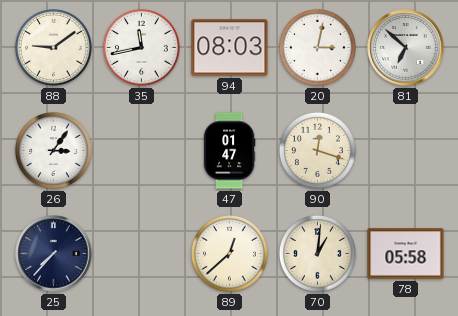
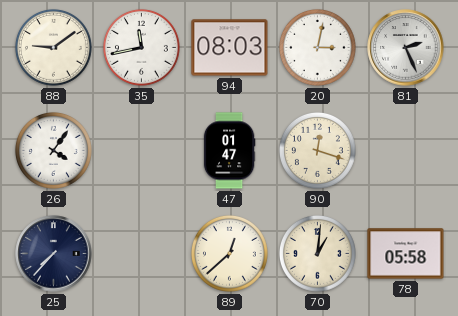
81: 6:52 -> 2:26 (406, 48)
26: 3:06 -> 4:06 (53, 150)
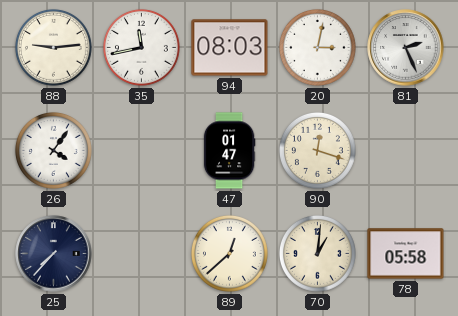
88: 9:09 -> 9:14 (53, 47)
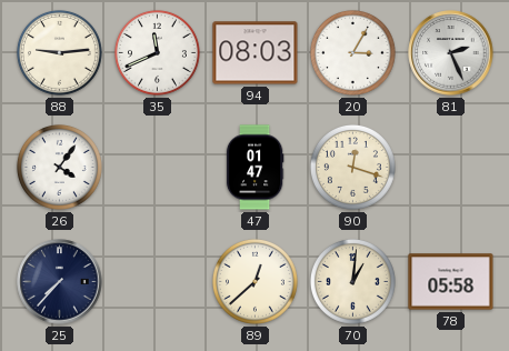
35: 11:43 -> 11:41 (157, 52)
20: 3:02 -> 3:05 (352, 52)
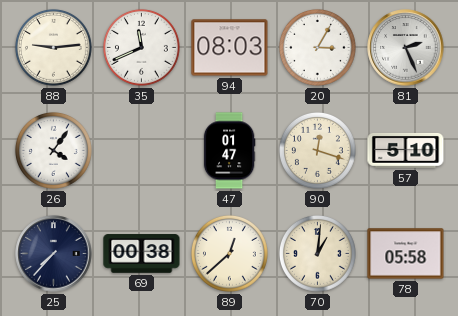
57: none -> 5:10 (406, 150)
69: none -> 00:38 (142, 254)
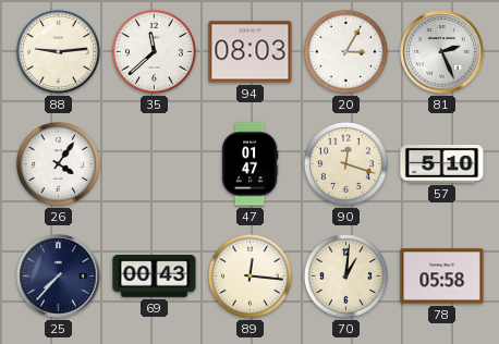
35: 11:41 -> 11:38 (154, 51)
69: 00:38 -> 00:43 (155, 277)
89: 12:38 -> 12:16 (249, 275)
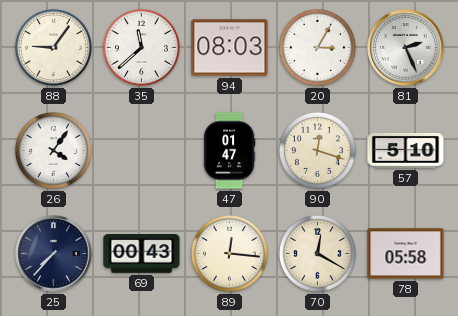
88: 9:14 -> 9:06 (53, 47)
70: 1:01 -> 12:20 (317, 253)
